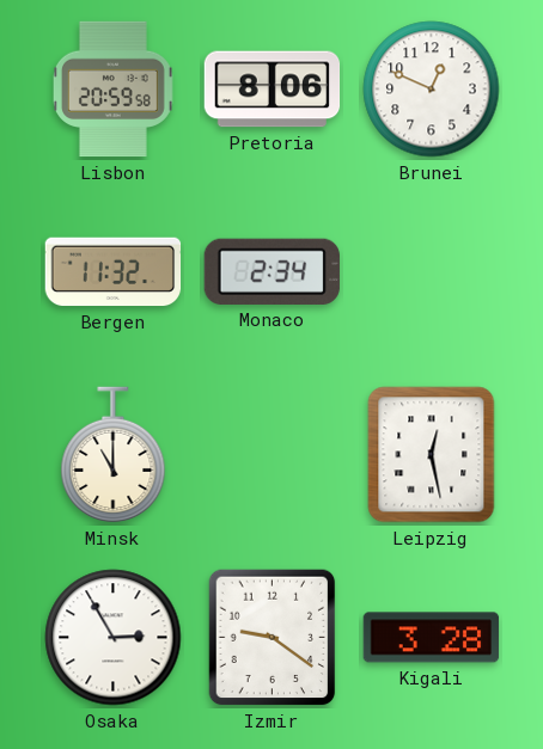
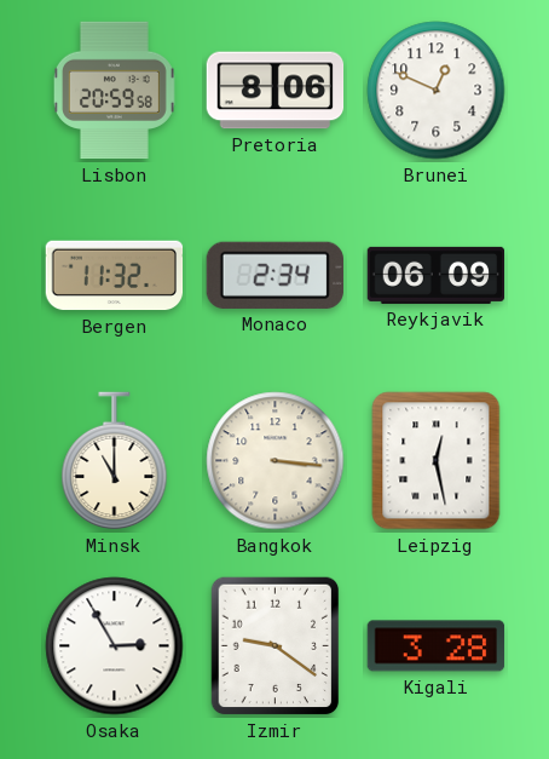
Reykjavik: none -> 06:09 (437, 275)
Bangkok: none -> 3:16 (276, 461)
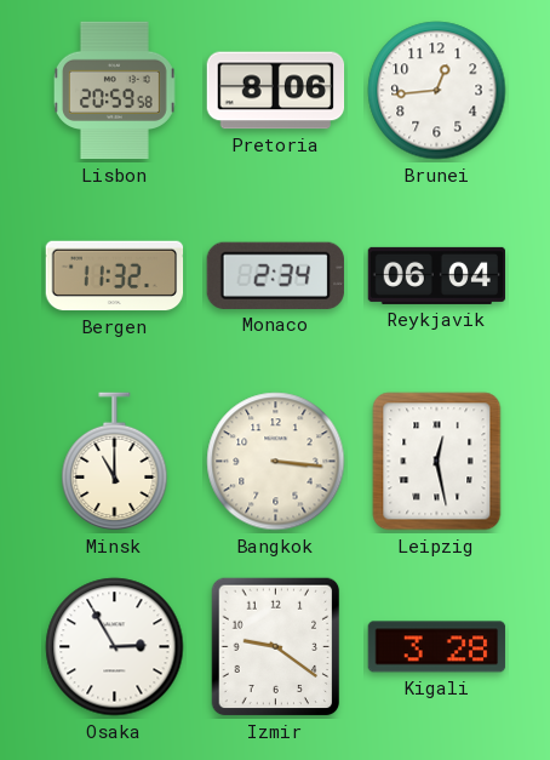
Brunei: 12:49 -> 12:44 (437, 91)
Reykjavik: 06:09 -> 06:04 (437, 275)
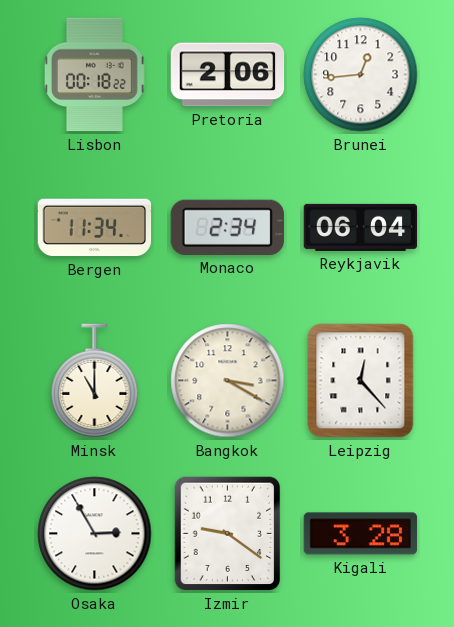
Lisbon: 20:59 -> 00:18 (94, 75)
Pretoria: 8:06 -> 2:06 (228, 75)
Bergen: 11:32 -> 11:34 (95, 228)
Bangkok: 3:16 -> 3:20 (228, 381)
Leipzig: 12:28 -> 12:23 (361, 381)
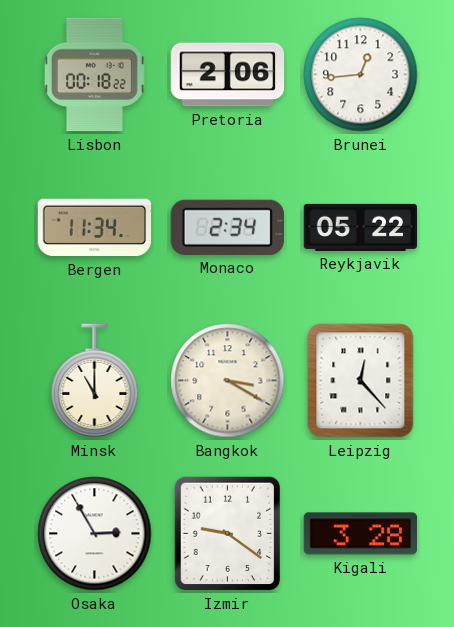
Reykjavik: 06:04 -> 05:22 (361, 227)
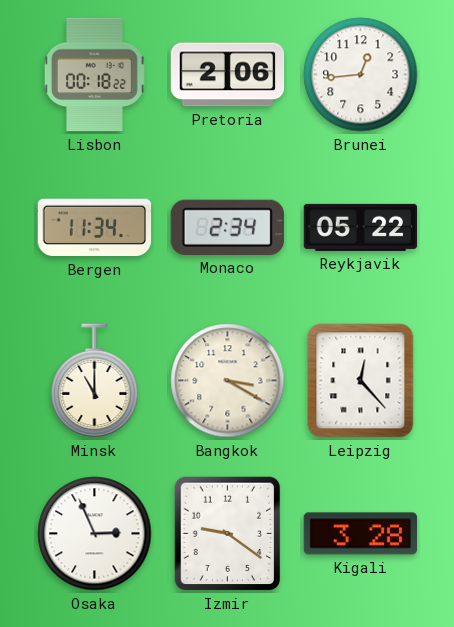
Osaka: 2:55 -> 2:56 (95, 534)
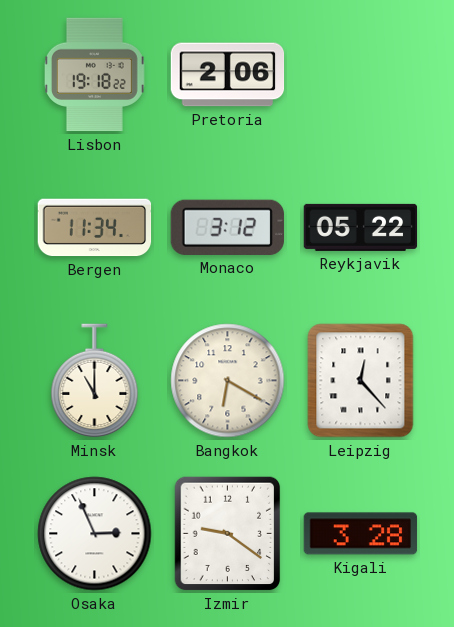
Lisbon: 00:18 -> 19:18 (94, 75)
Brunei: 12:44 -> none (361, 75)
Monaco: 2:34 -> 3:12 (227, 227)
Bangkok: 3:20 -> 6:20 (228, 381)
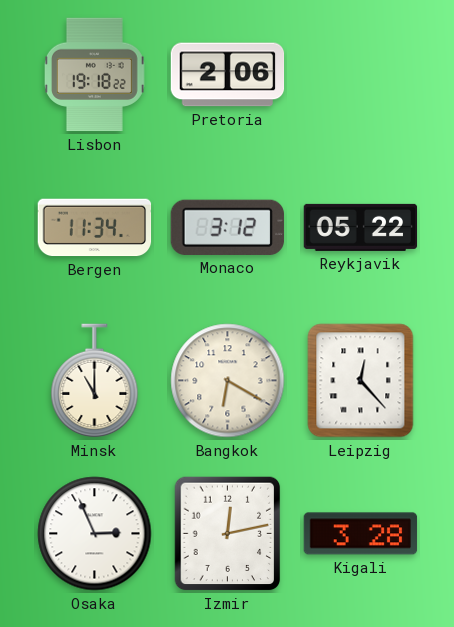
Izmir: 9:21 -> 12:13 (228, 534)
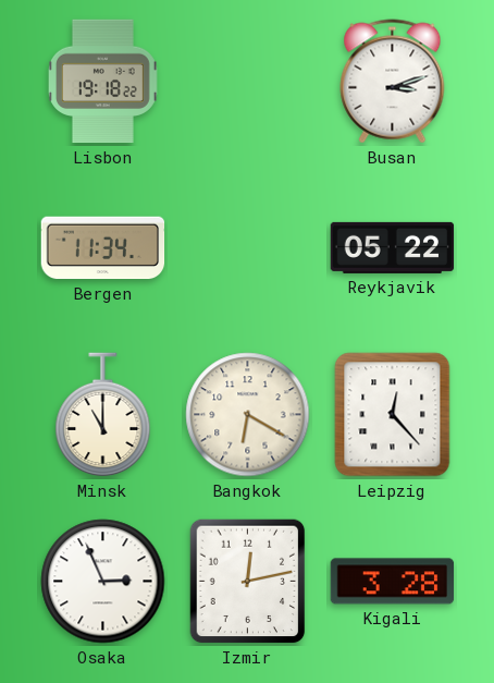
Pretoria: 2:06 -> none (228, 75)
Busan: none -> 3:12 (393, 82)
Monaco: 3:12 -> none (227, 227)
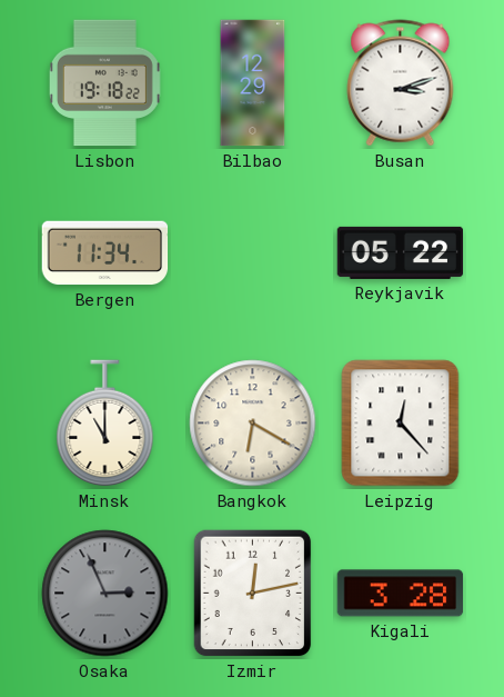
Bilbao: none -> 12:29 (253, 83)
Osaka dial: white -> grey (105, 594)
